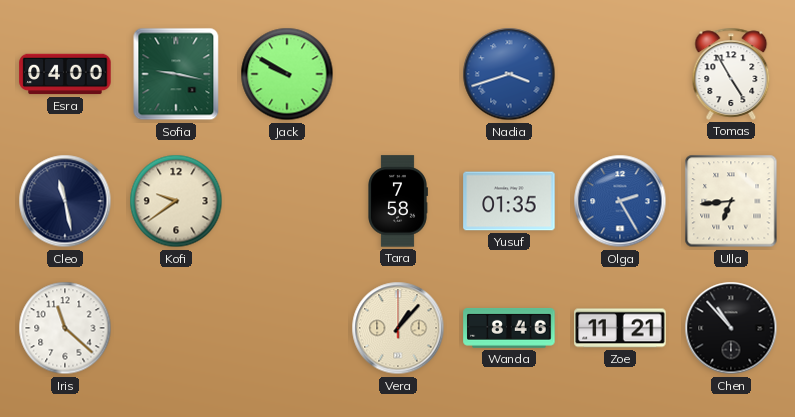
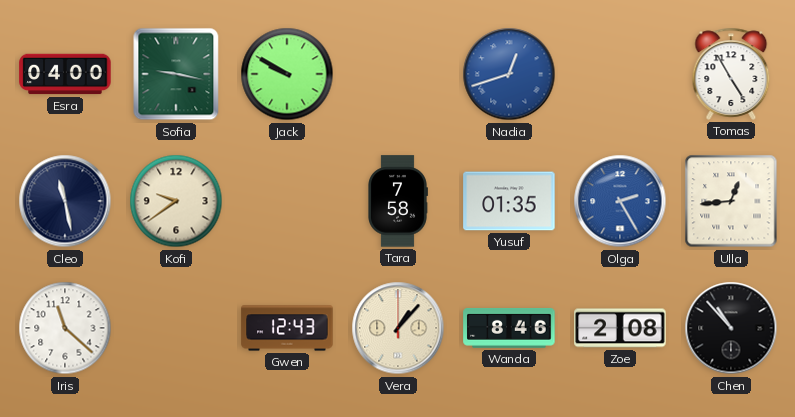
Nadia: 3:42 -> 12:42 (509, 74)
Ulla: 6:44 -> 12:44 (731, 201)
Gwen: none -> 12:43 (287, 328)
Zoe: 11:21 -> 2:08 (620, 328)
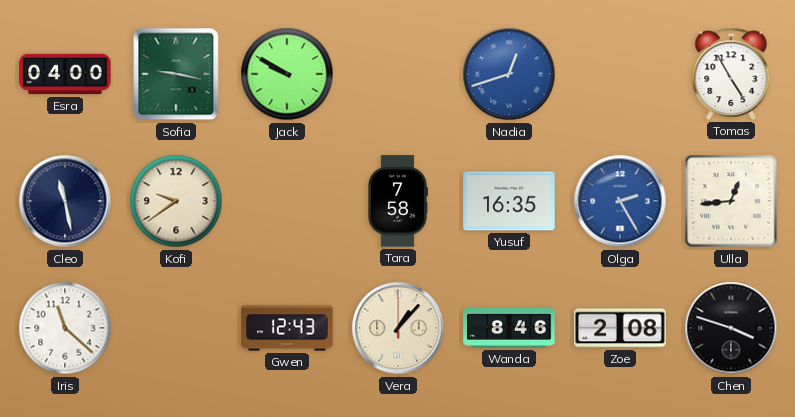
Yusuf: 01:35 -> 16:35 (509, 201)
Chen: 10:53 -> 3:48 (731, 328)
